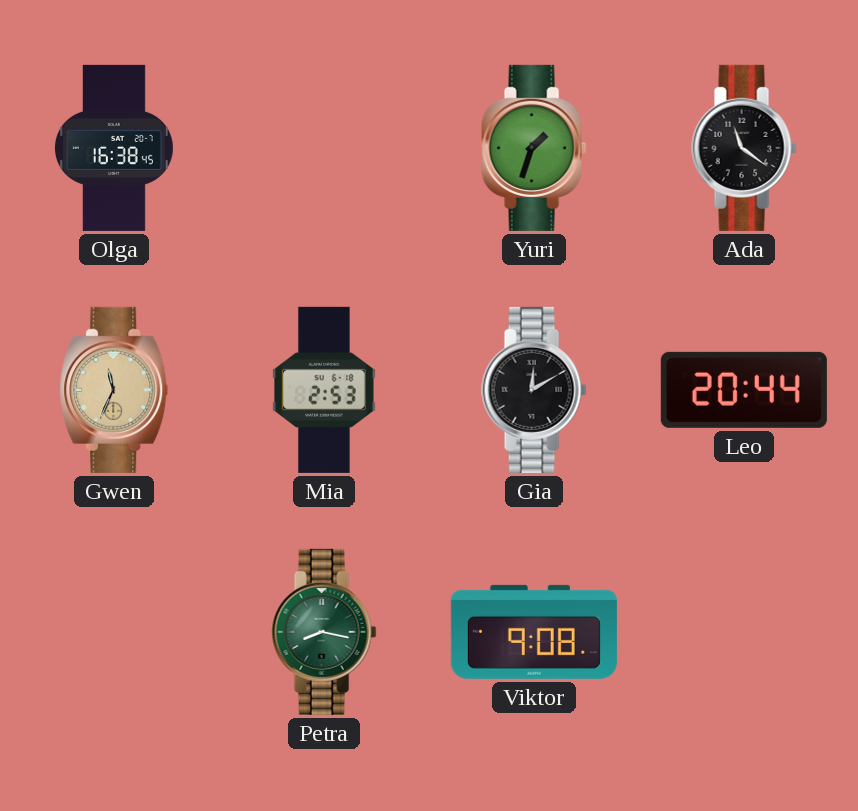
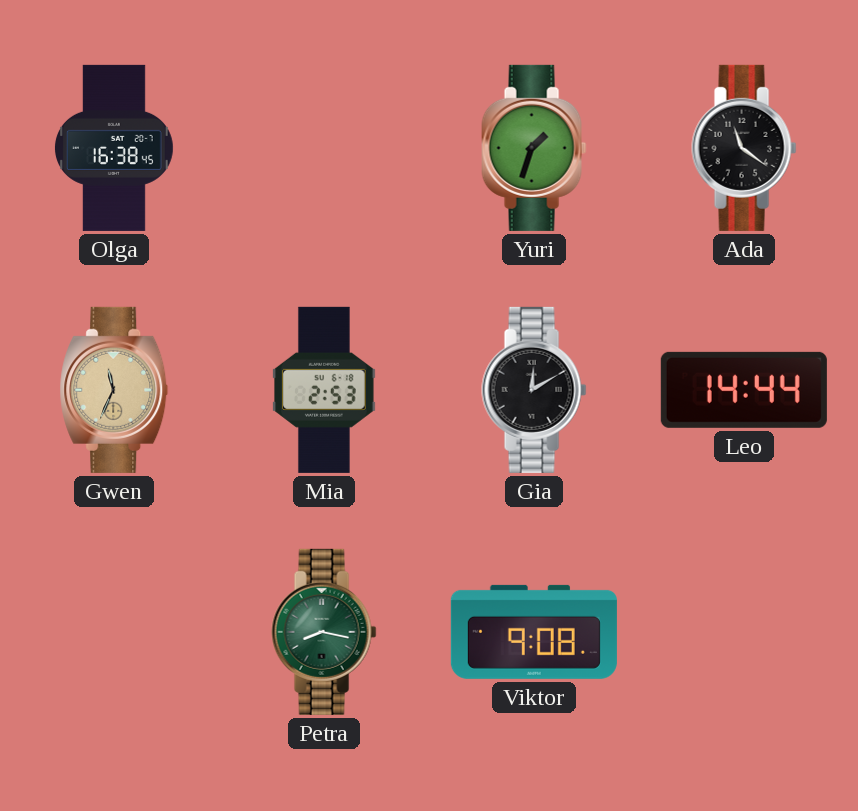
Leo: 20:44 -> 14:44 (744, 390)
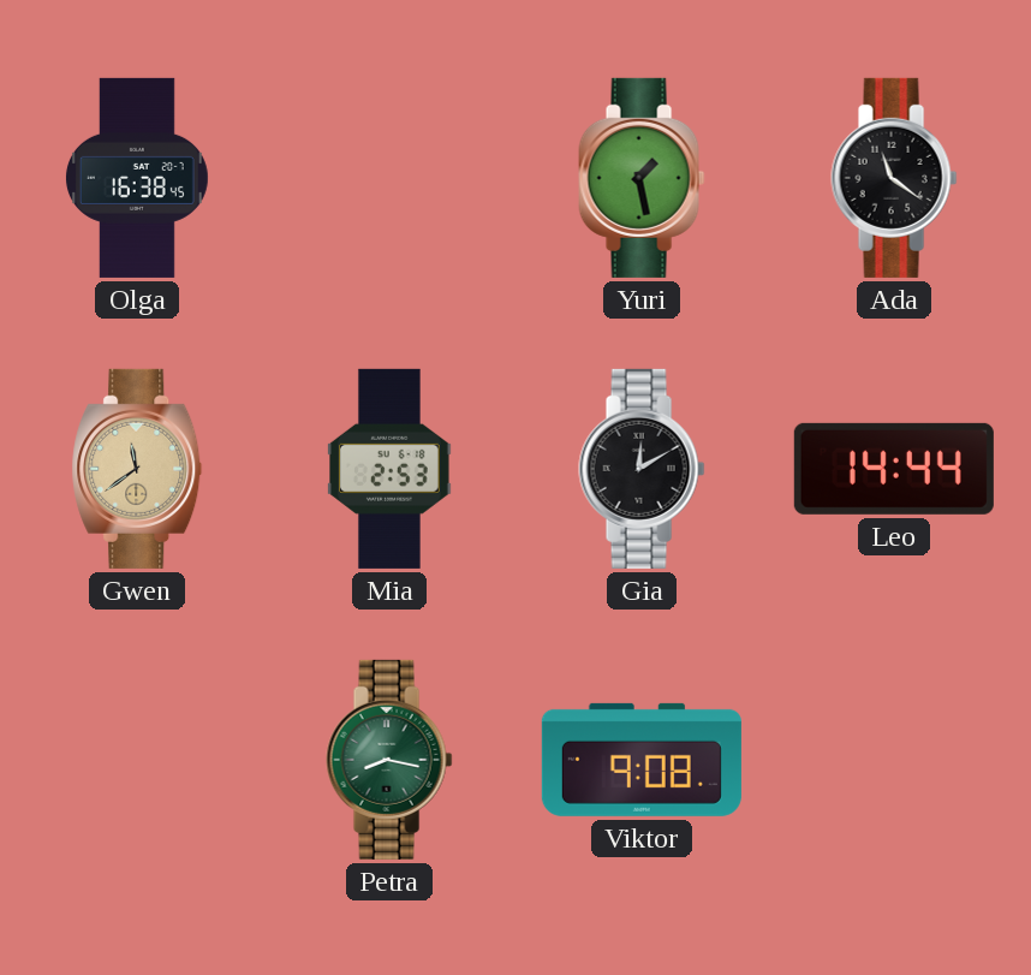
Yuri: 1:33 -> 1:28 (642, 178)
Gwen: 11:34 -> 11:39 (137, 469)
